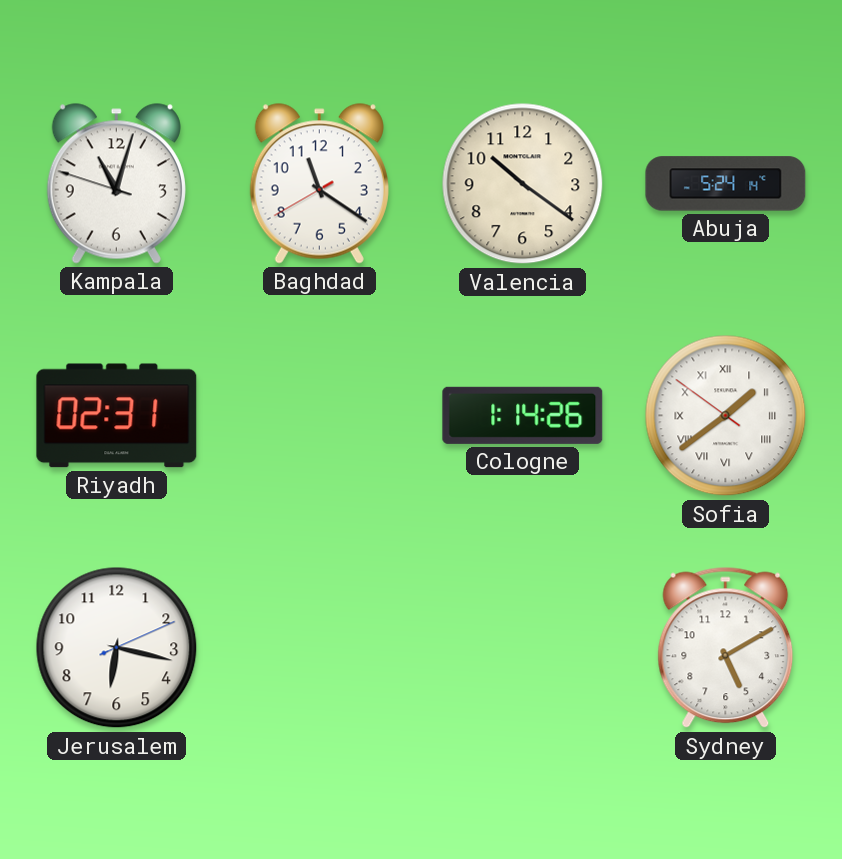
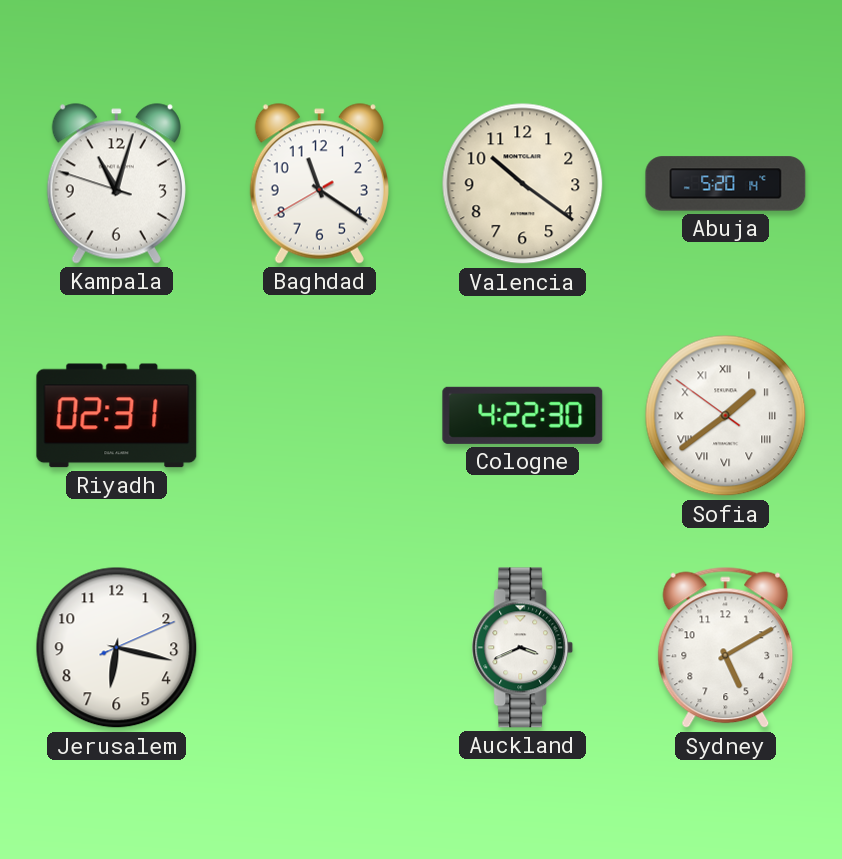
Abuja: 5:24 -> 5:20 (726, 184)
Cologne: 1:14 -> 4:22 (523, 415)
Auckland: none -> 3:41 (523, 648)
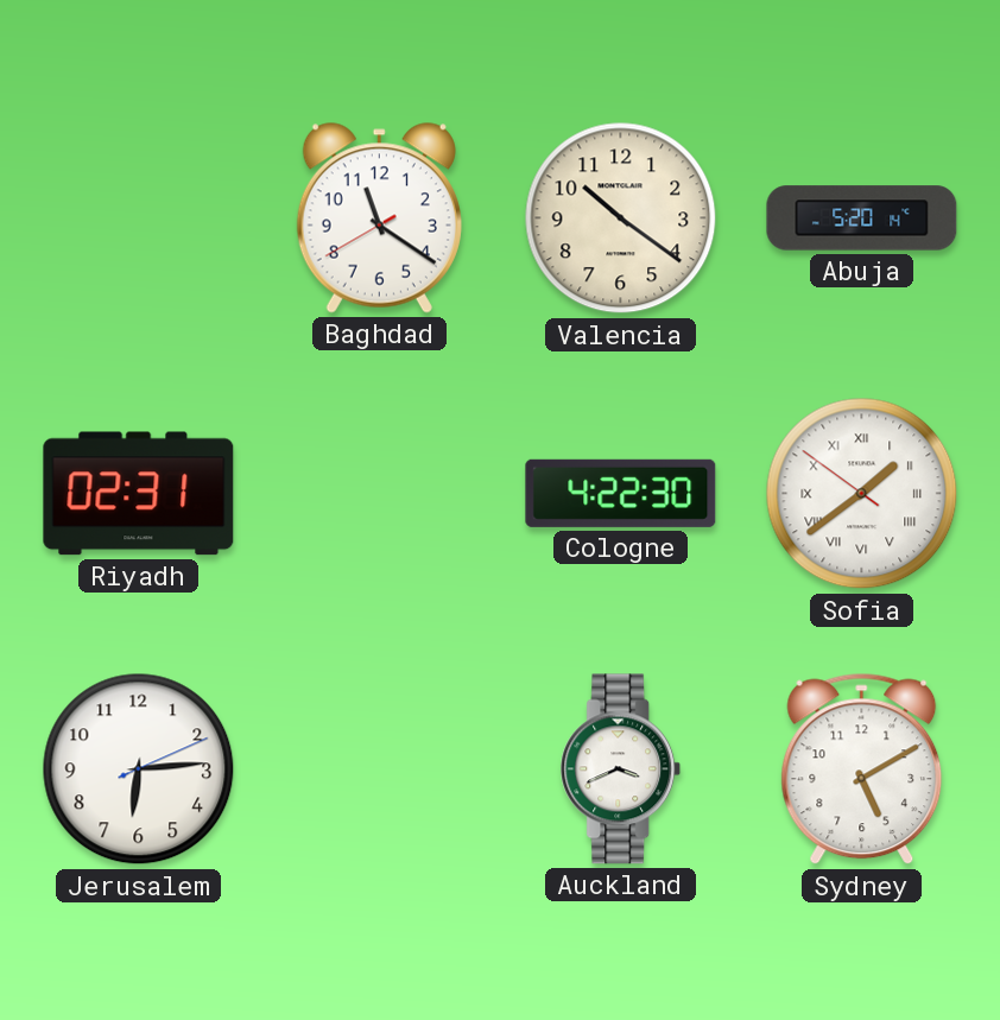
Kampala: 11:02 -> none (116, 184)
Jerusalem: 6:17 -> 6:14 (139, 769)
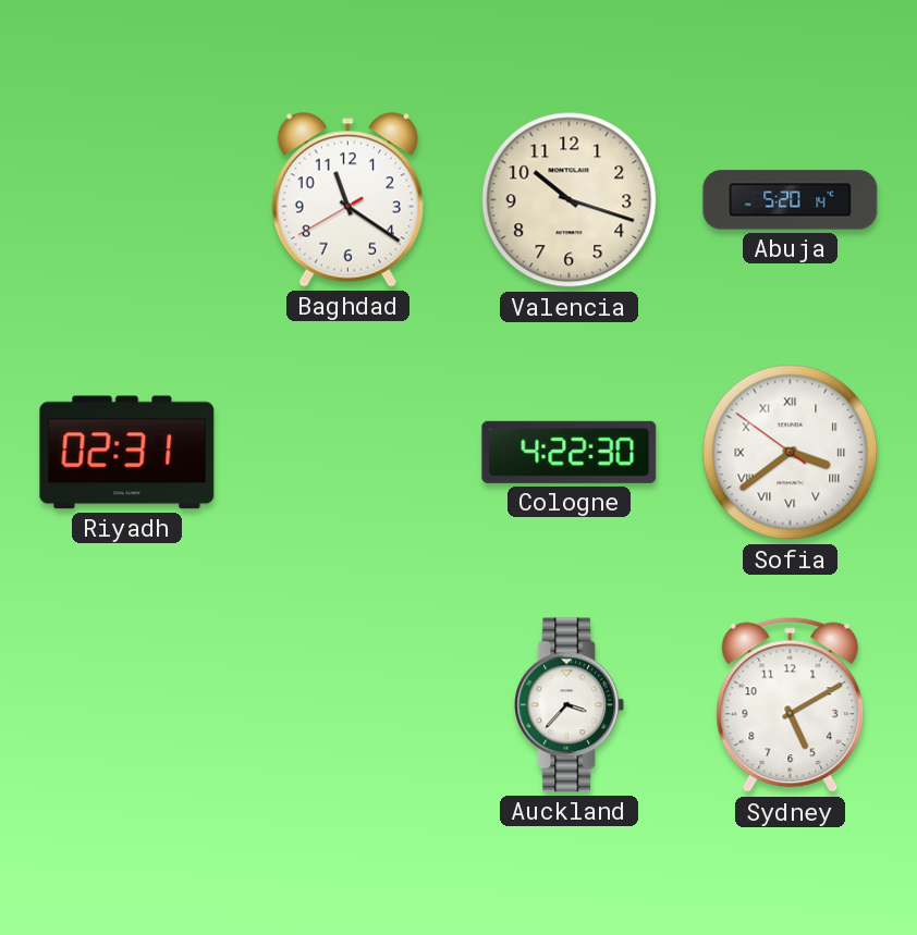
Valencia: 10:21 -> 10:18 (570, 200)
Sofia: 1:38 -> 3:38 (791, 453)
Jerusalem: 6:14 -> none (139, 769)
Auckland: 3:41 -> 3:37 (570, 705)
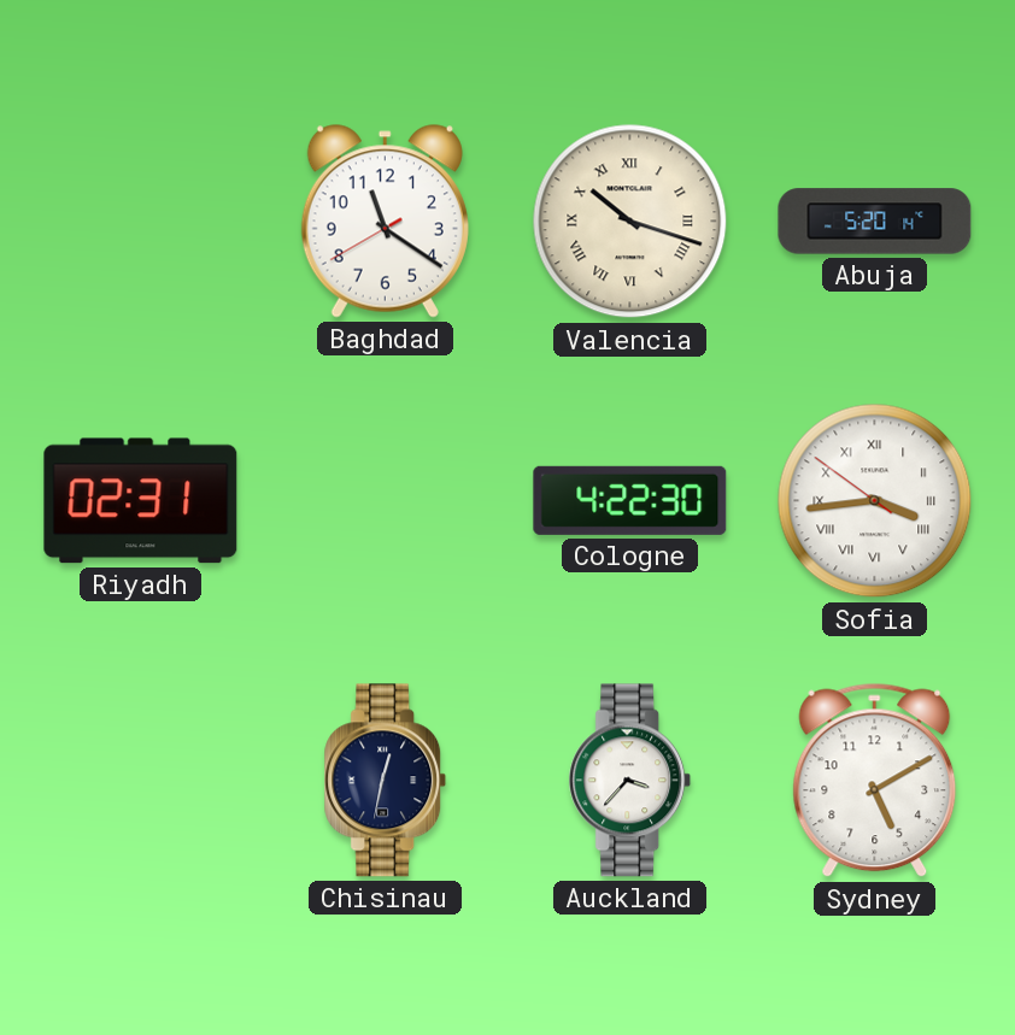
Valencia numerals: Arabic -> Roman (630, 222)
Sofia: 3:38 -> 3:43 (875, 501)
Chisinau: none -> 12:32 (386, 781)
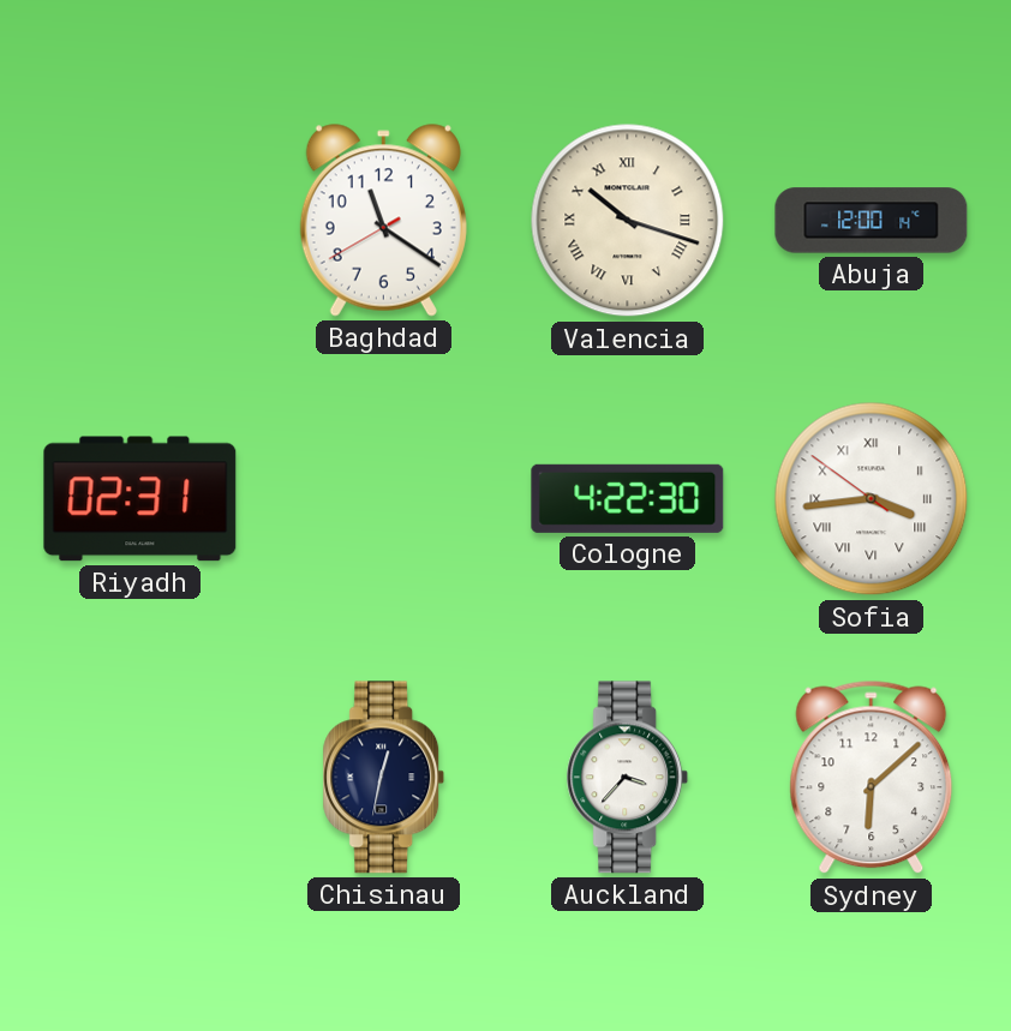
Abuja: 5:20 -> 12:00 (872, 221)
Sydney: 5:10 -> 6:08 (872, 778)
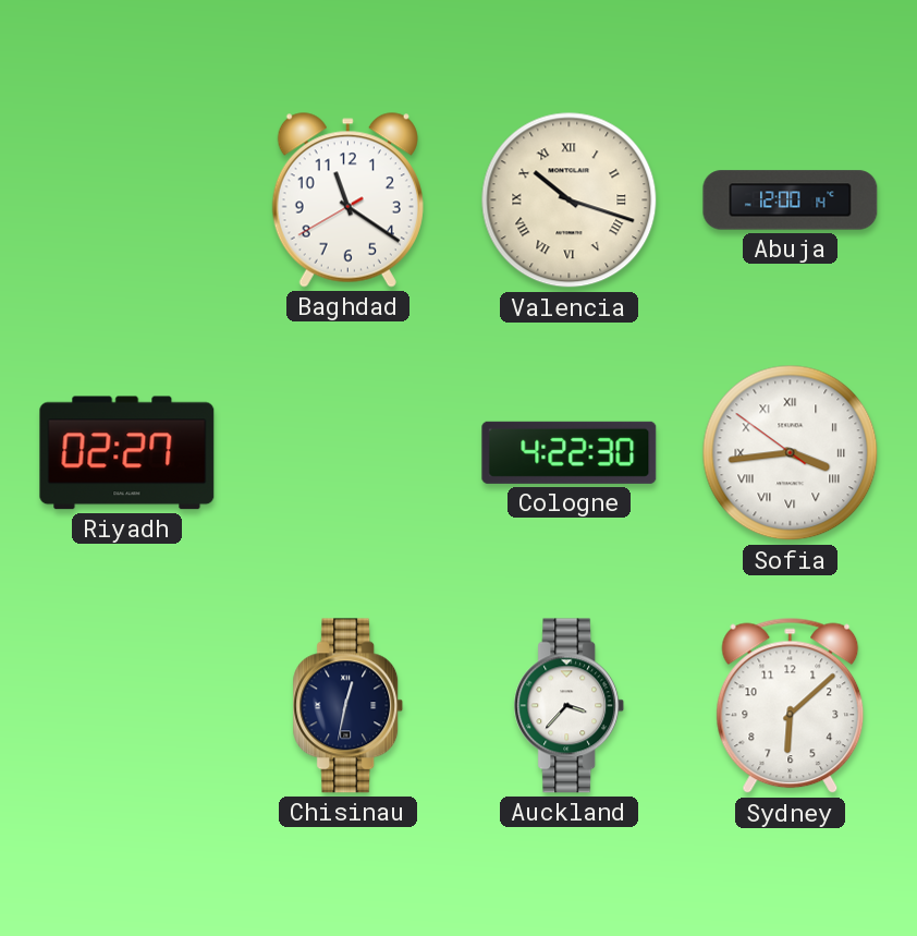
Riyadh: 02:31 -> 02:27 (127, 453)
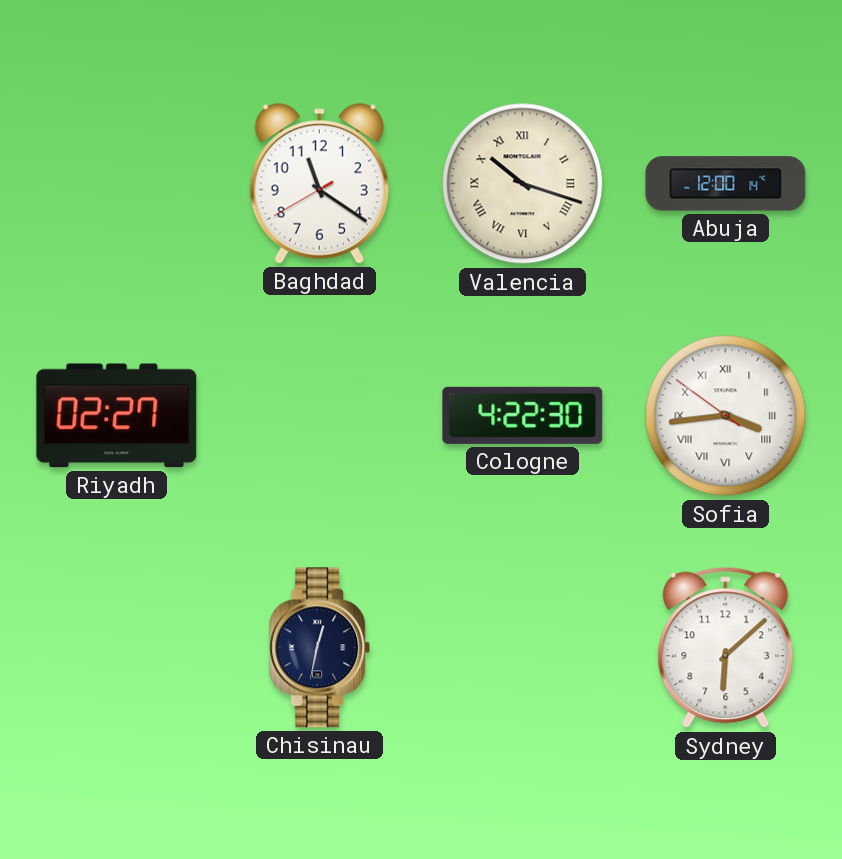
Auckland: 3:37 -> none (570, 706)
